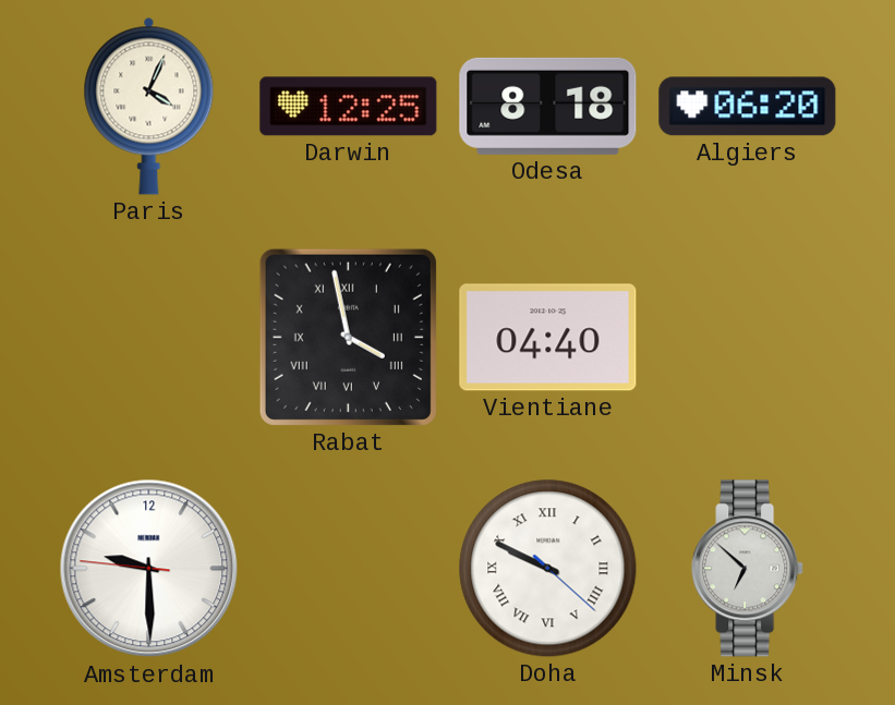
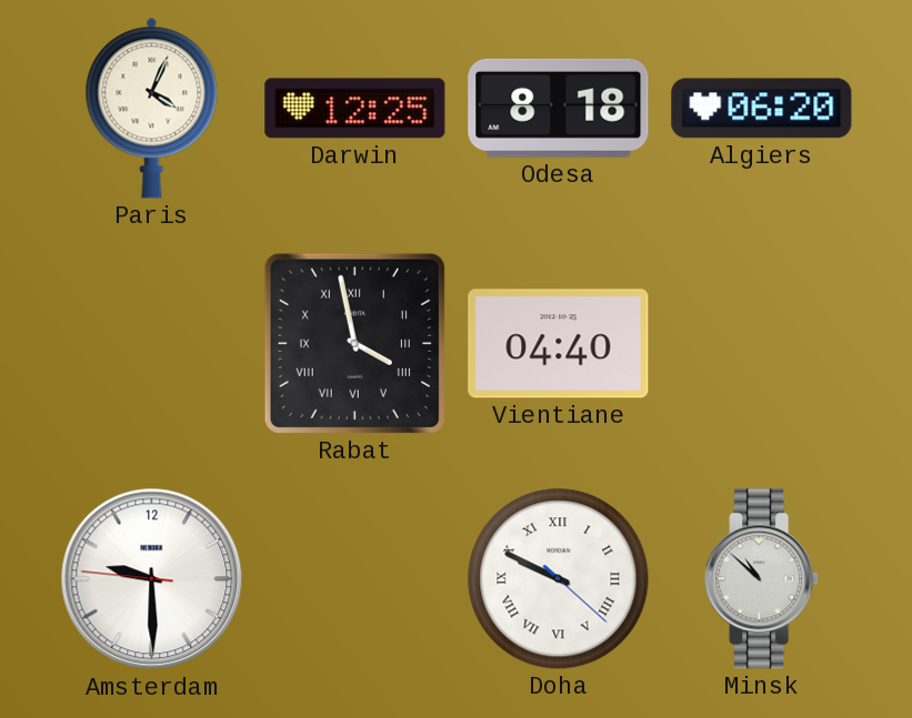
Minsk: 6:52 -> 10:52 (762, 579)
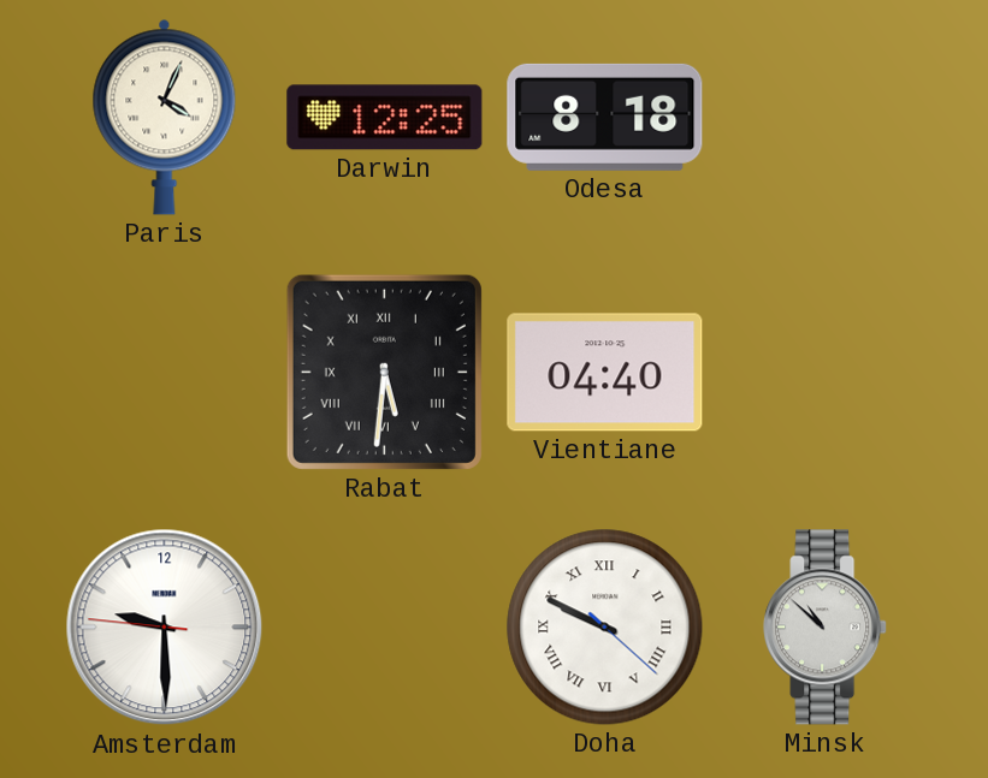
Algiers: 06:20 -> none (762, 109)
Rabat: 3:58 -> 5:31 (384, 372)
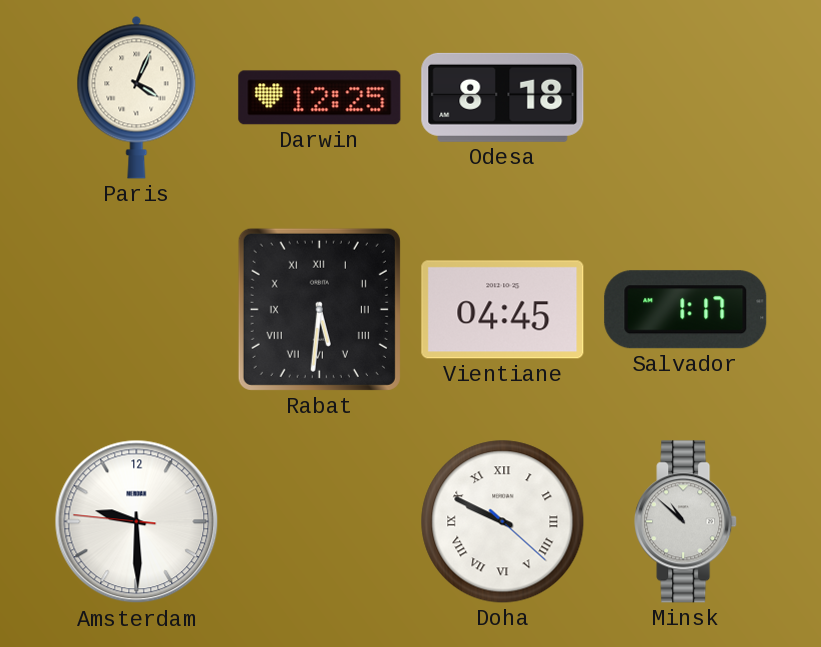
Vientiane: 04:40 -> 04:45 (503, 310)
Salvador: none -> 1:17 (686, 310)
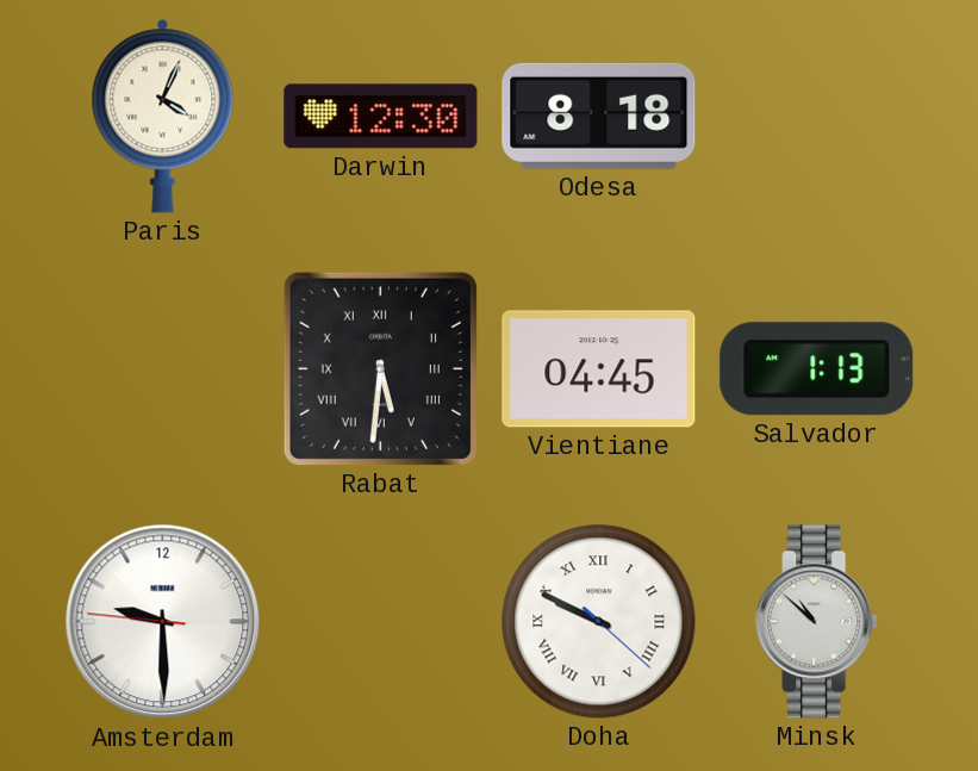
Darwin: 12:25 -> 12:30 (381, 117)
Salvador: 1:17 -> 1:13 (817, 369)
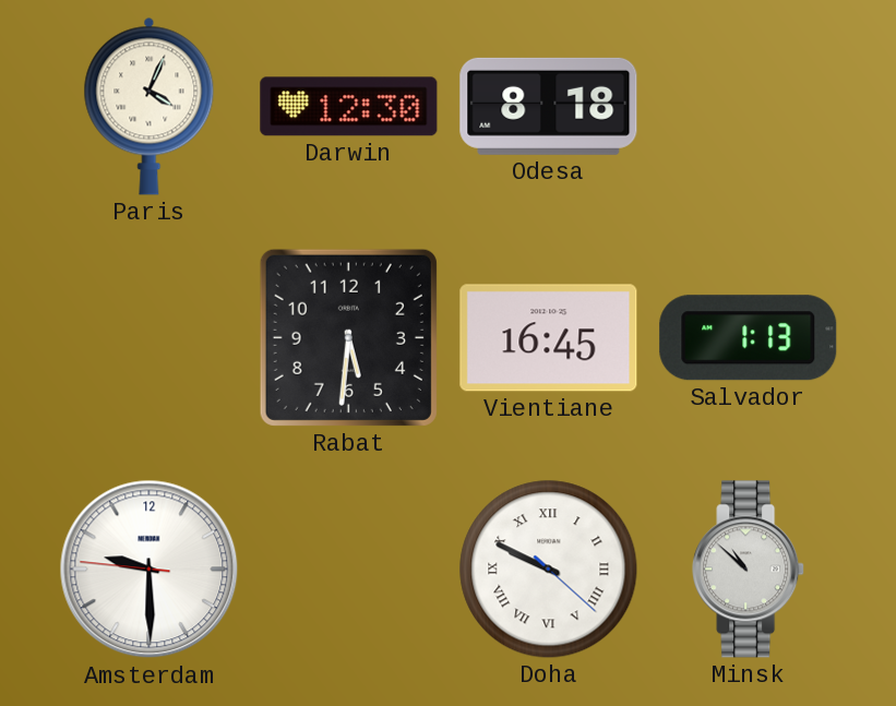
Rabat numerals: Roman -> Arabic (348, 337)
Vientiane: 04:45 -> 16:45 (549, 338)
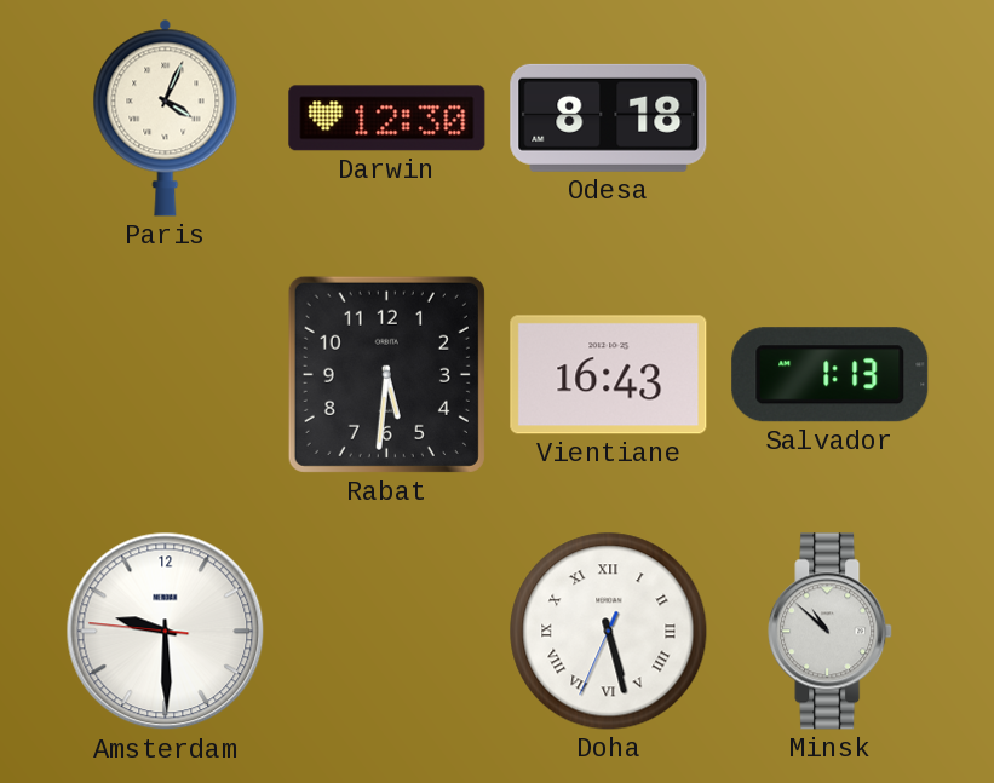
Vientiane: 16:45 -> 16:43 (609, 375)
Doha: 9:49 -> 5:27 (609, 632)
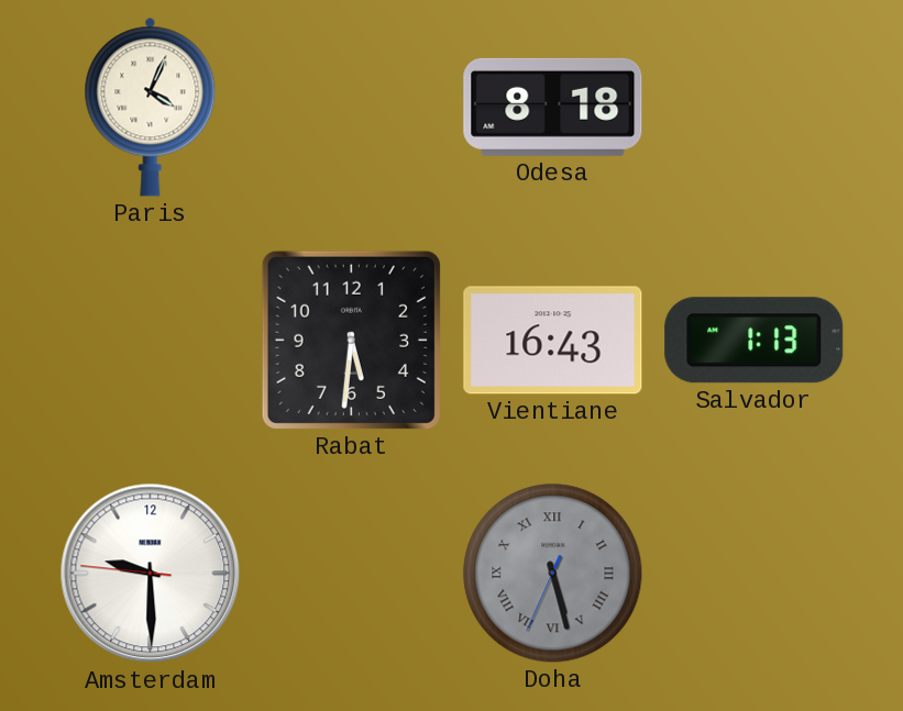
Darwin: 12:30 -> none (387, 119)
Doha dial: white -> grey (553, 574)
Minsk: 10:52 -> none (831, 632)
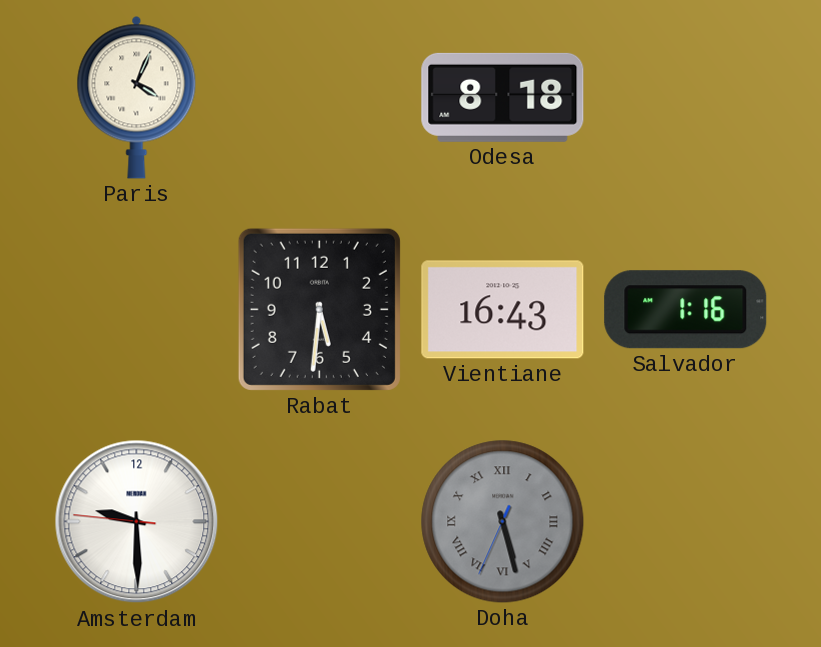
Salvador: 1:13 -> 1:16 (686, 310)
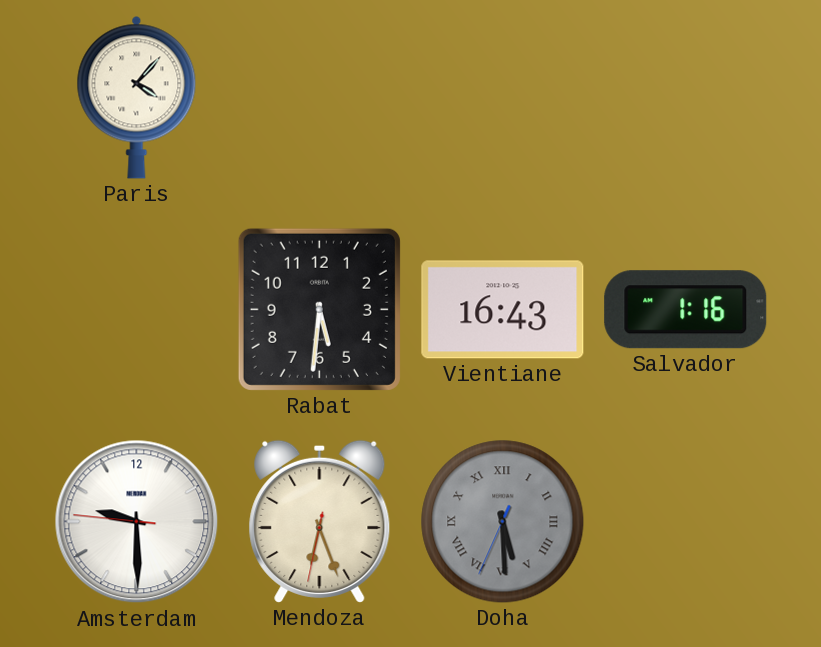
Paris: 4:04 -> 4:07 (137, 97)
Odesa: 8:18 -> none (503, 97)
Mendoza: none -> 6:26 (320, 521)
Doha: 5:27 -> 5:29 (503, 522)
